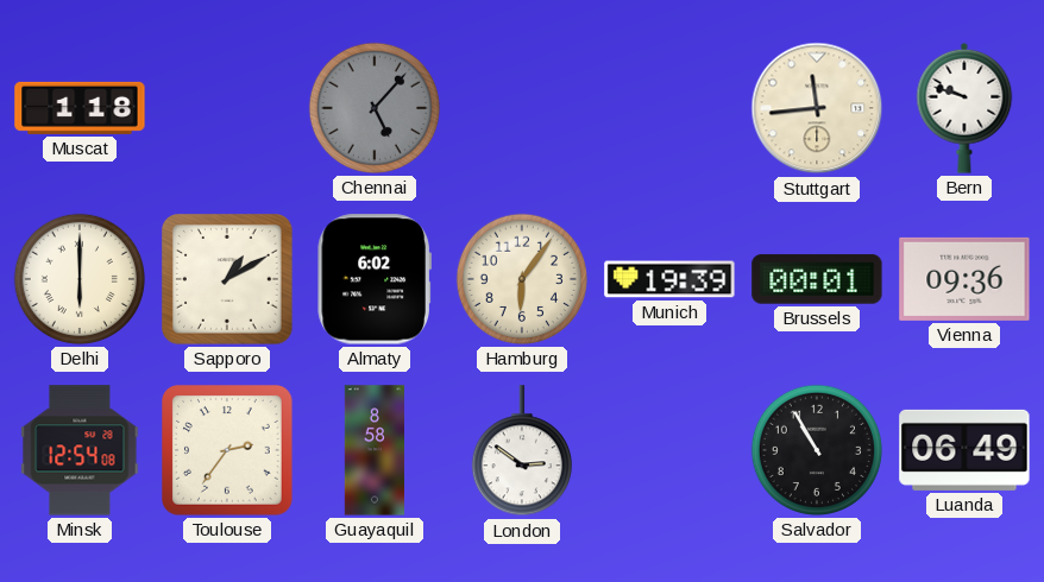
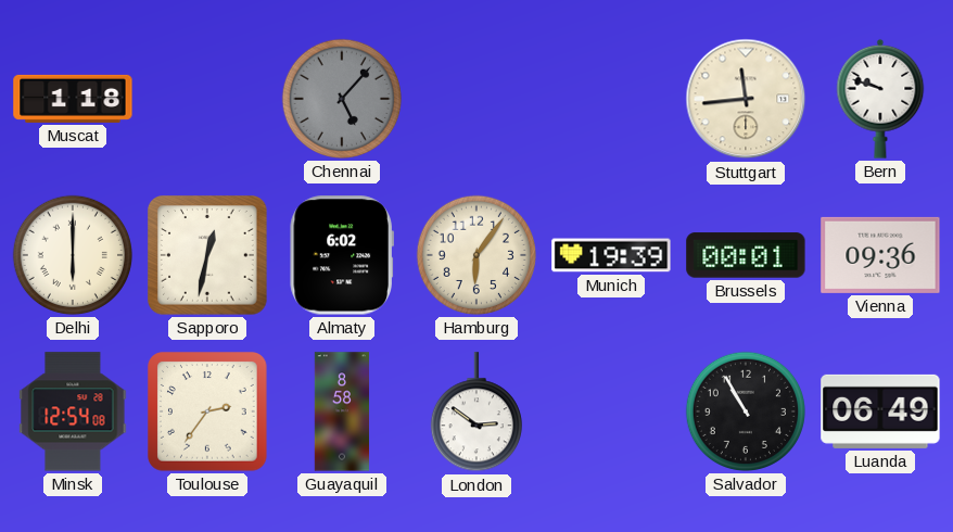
Sapporo: 1:10 -> 12:32 (208, 256)
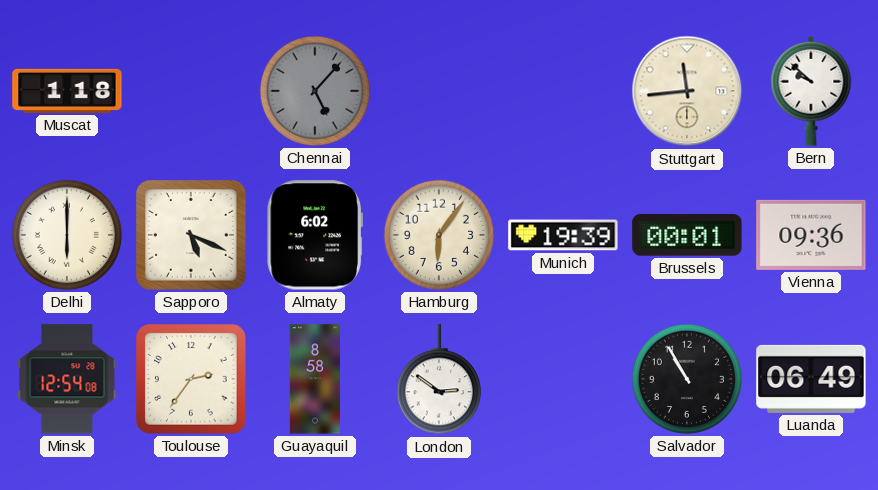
Bern: 9:48 -> 9:52 (811, 91)
Sapporo: 12:32 -> 5:19 (192, 236)
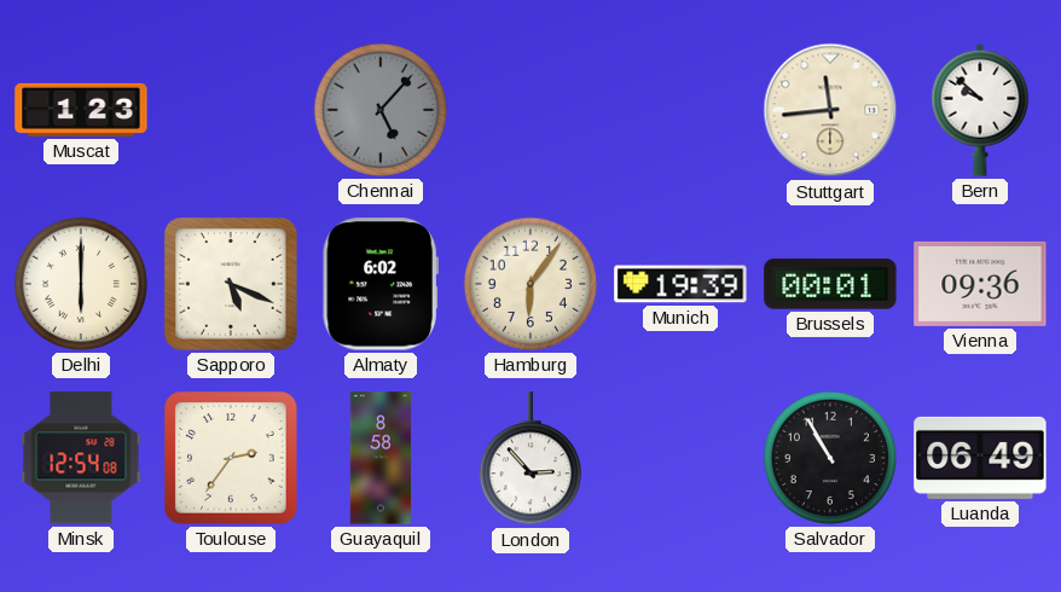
Muscat: 1:18 -> 1:23 (81, 110)
London: 2:51 -> 2:53 (530, 459)
